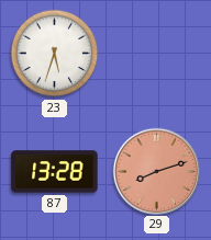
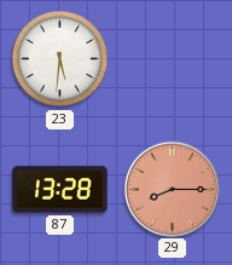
23: 5:33 -> 5:31 (60, 59)
29: 8:12 -> 8:15 (172, 189)
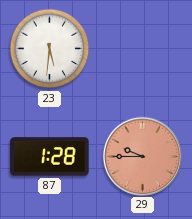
87: 13:28 -> 1:28 (50, 157)
29: 8:15 -> 9:45 (142, 156)
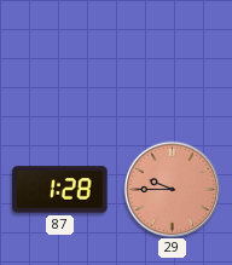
23: 5:31 -> none (50, 49)
